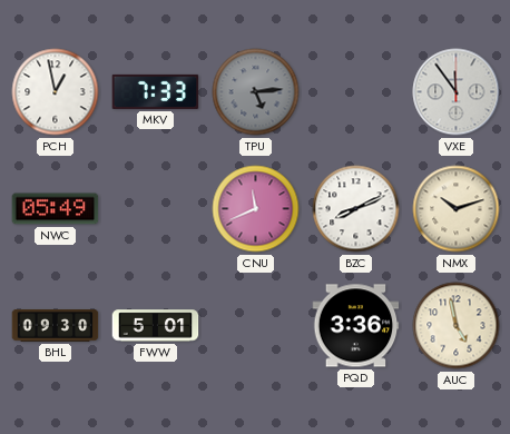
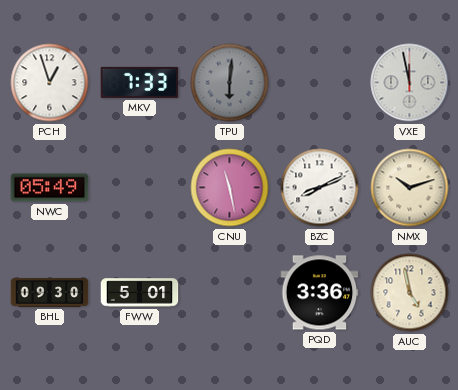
PCH: 12:58 -> 12:57 (50, 83)
TPU: 5:14 -> 6:01 (230, 83)
VXE: 11:54 -> 11:58 (410, 83)
CNU: 11:41 -> 11:28 (230, 188)
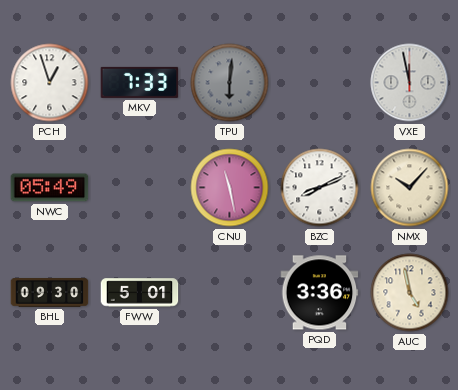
NMX: 10:12 -> 10:07 (410, 188)
